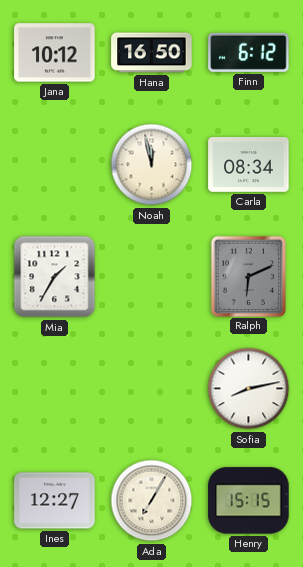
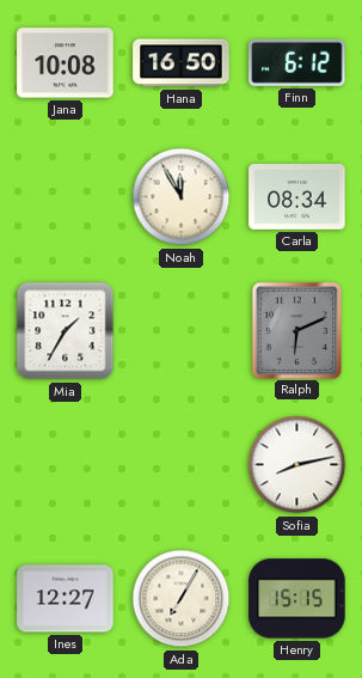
Jana: 10:12 -> 10:08 (66, 63)
Noah: 11:58 -> 11:55 (182, 197)
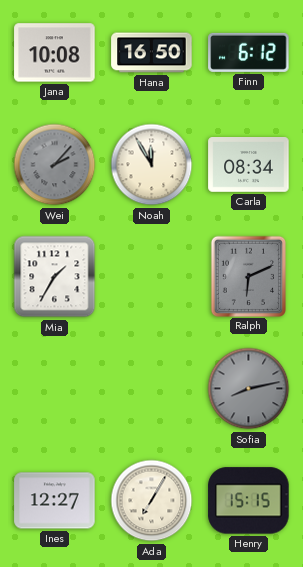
Wei: none -> 2:07 (55, 165)
Sofia dial: white -> grey (249, 389)
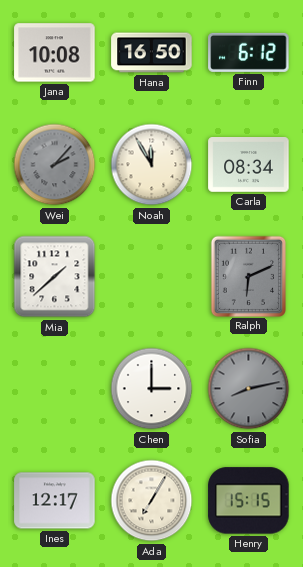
Mia: 1:35 -> 1:38 (55, 277)
Chen: none -> 3:00 (152, 389)
Ines: 12:27 -> 12:17 (55, 501)
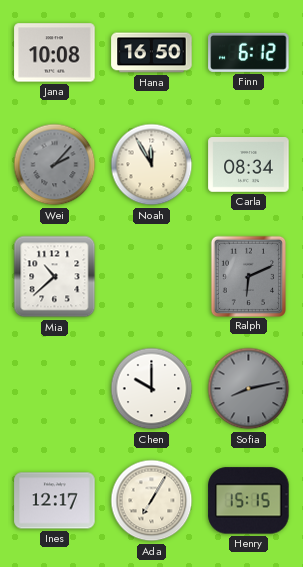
Mia: 1:38 -> 10:38 (55, 277)
Chen: 3:00 -> 10:00 (152, 389)
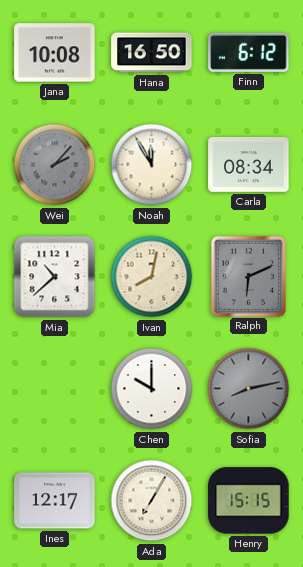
Ivan: none -> 8:02 (152, 277)
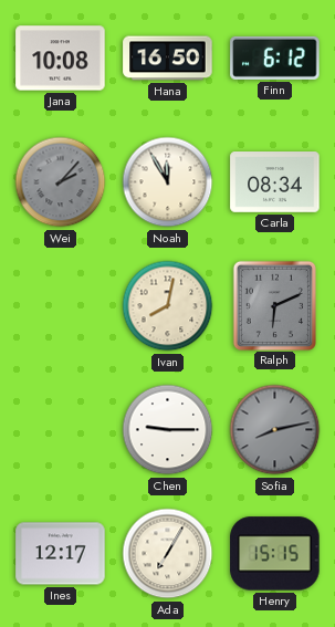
Mia: 10:38 -> none (55, 277)
Chen: 10:00 -> 9:15 (168, 430)
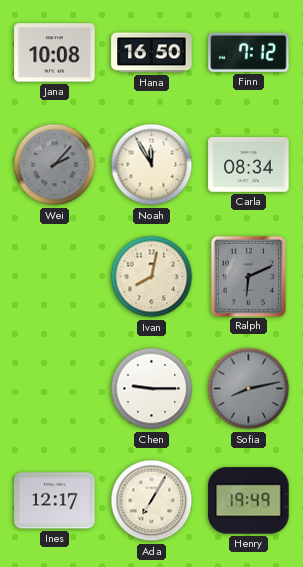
Finn: 6:12 -> 7:12 (249, 52)
Henry: 15:15 -> 19:49 (249, 501)
